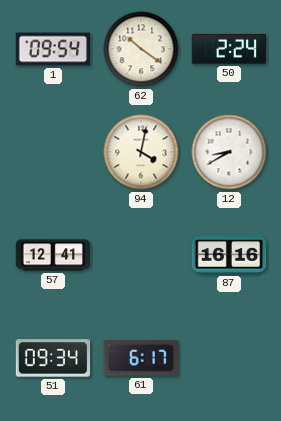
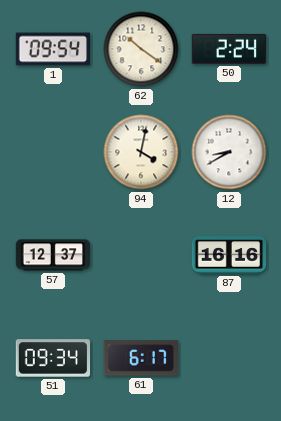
57: 12:41 -> 12:37 (53, 255)
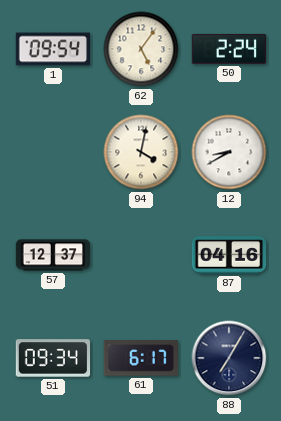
62: 10:21 -> 5:06 (141, 49)
87: 16:16 -> 04:16 (229, 255)
88: none -> 7:05 (229, 358)
